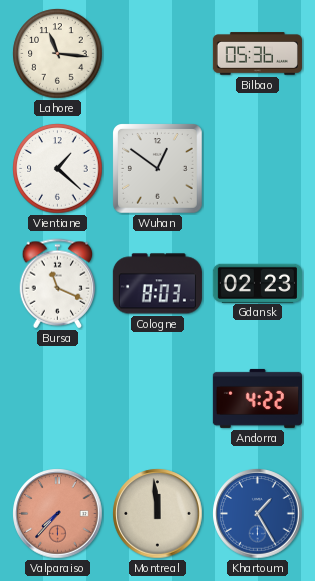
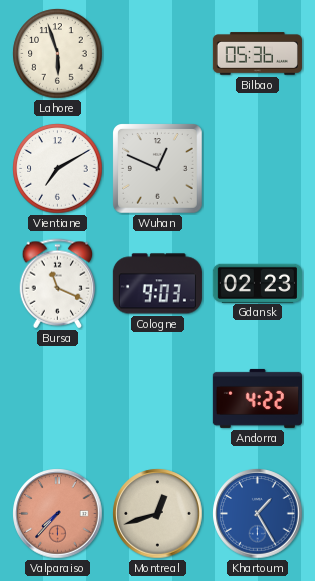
Lahore: 11:16 -> 5:57 (58, 54)
Vientiane: 1:22 -> 7:10 (58, 169)
Wuhan: 12:51 -> 12:49 (158, 169)
Cologne: 8:03 -> 9:03 (157, 284)
Montreal: 11:59 -> 12:42 (158, 514)
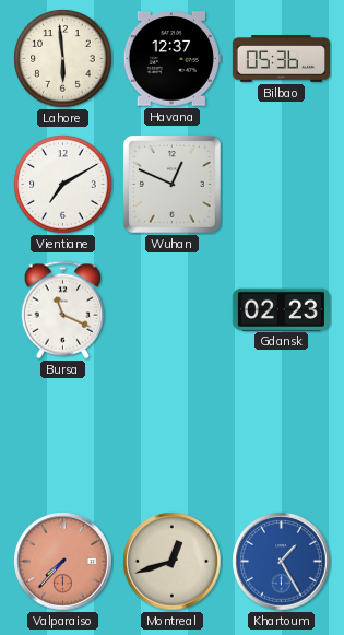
Lahore: 5:57 -> 5:59 (63, 59)
Havana: none -> 12:37 (171, 59)
Cologne: 9:03 -> none (157, 284)
Andorra: 4:22 -> none (257, 398)
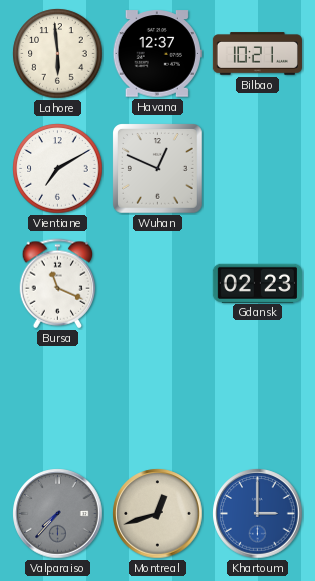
Bilbao: 05:36 -> 10:21 (257, 54)
Valparaiso dial: salmon -> grey (58, 514)
Khartoum: 1:25 -> 3:00 (258, 514)
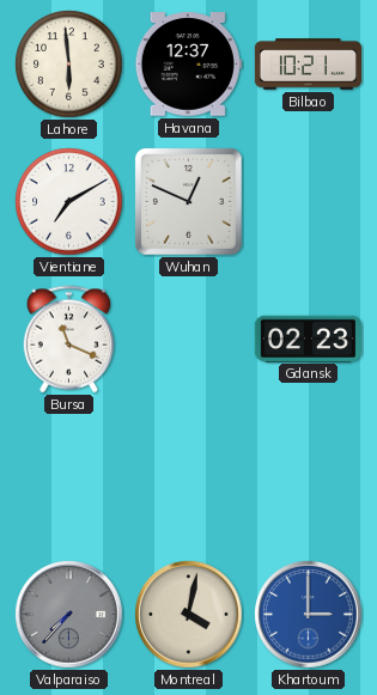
Montreal: 12:42 -> 4:02 (189, 615)
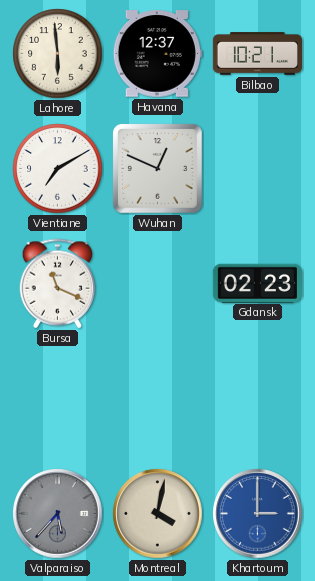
Valparaiso: 7:37 -> 5:37 (58, 514)
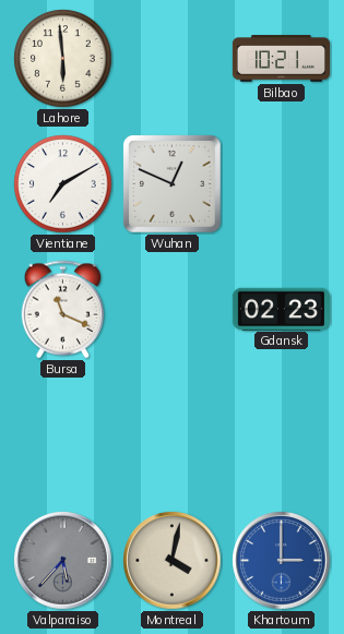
Havana: 12:37 -> none (157, 54)
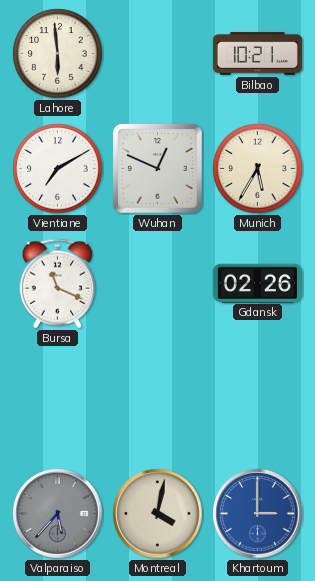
Munich: none -> 5:35 (258, 169)
Gdansk: 02:23 -> 02:26 (257, 283)
